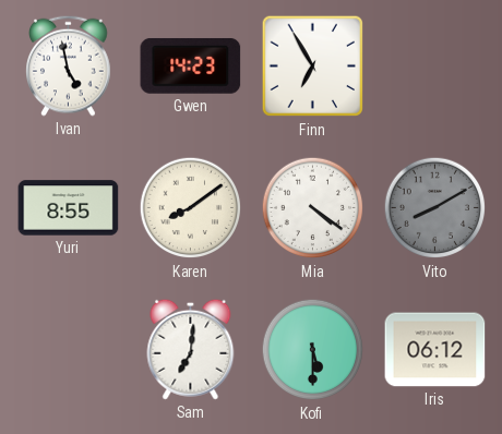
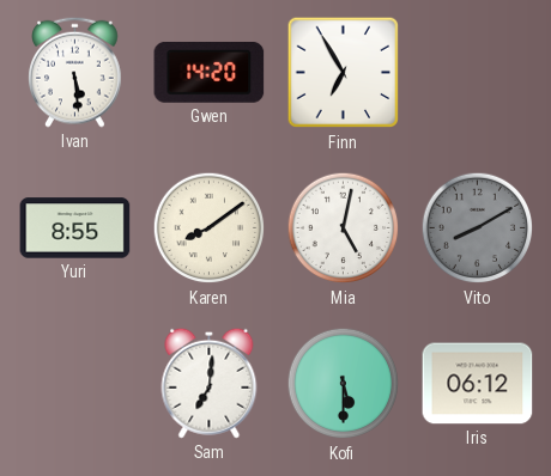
Ivan: 4:58 -> 5:29 (75, 72)
Gwen: 14:23 -> 14:20 (210, 72)
Mia: 4:21 -> 5:02 (344, 228)
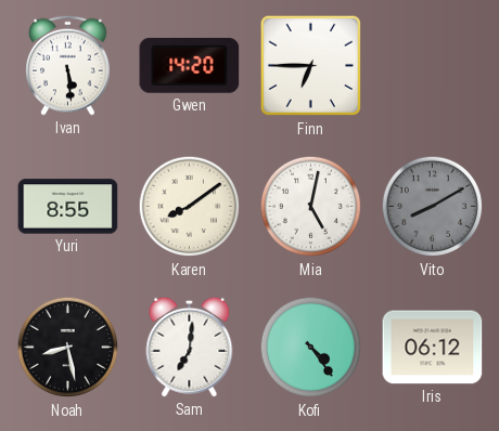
Finn: 6:55 -> 6:45 (311, 66)
Noah: none -> 8:28 (68, 348)
Kofi: 5:30 -> 4:24 (311, 348)
